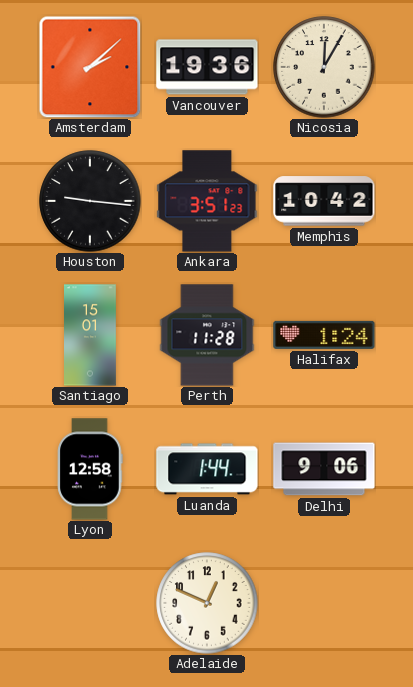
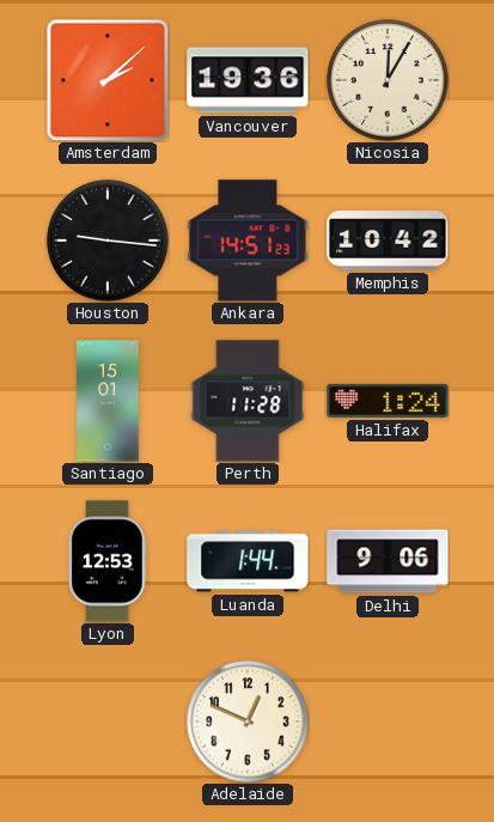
Ankara: 3:51 -> 14:51 (248, 240)
Lyon: 12:58 -> 12:53 (108, 561)
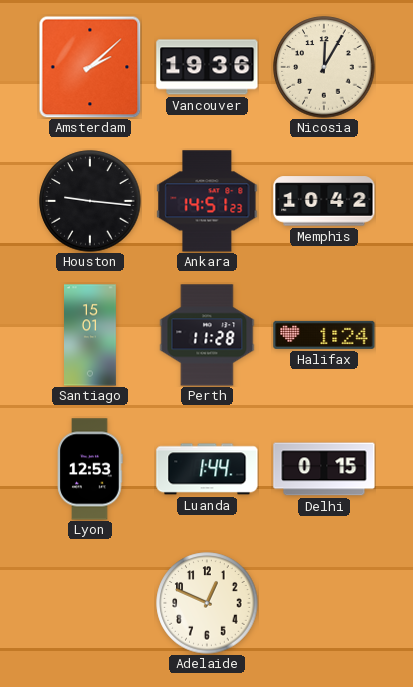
Delhi: 9:06 -> 0:15 (324, 469)
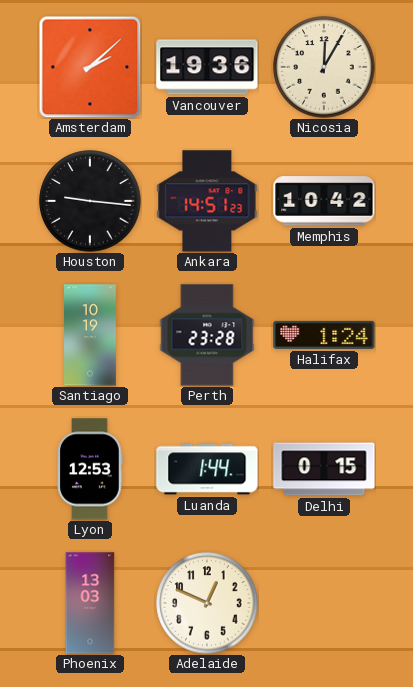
Santiago: 15:01 -> 10:19 (91, 335)
Perth: 11:28 -> 23:28 (207, 335)
Phoenix: none -> 13:03 (90, 603)
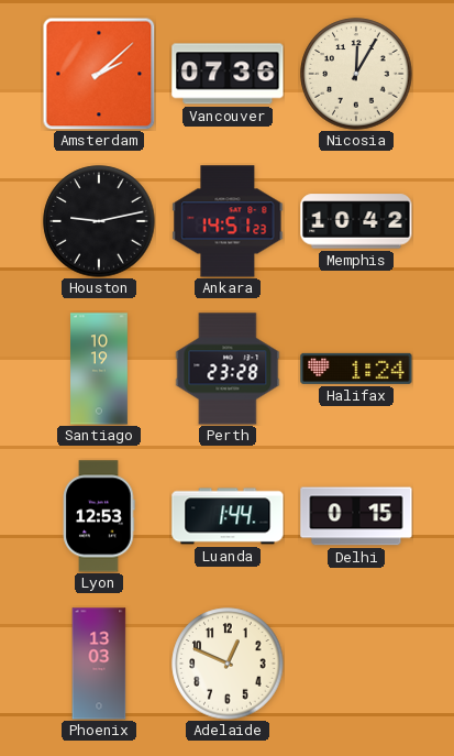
Vancouver: 19:36 -> 07:36 (228, 74)
Houston: 9:16 -> 9:13 (99, 221)
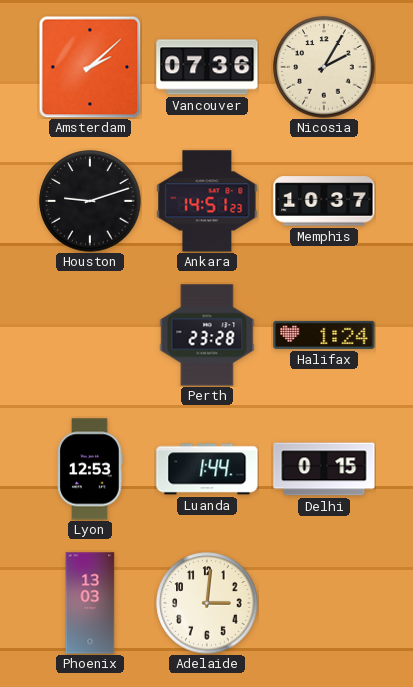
Nicosia: 12:05 -> 2:05 (324, 67)
Houston: 9:13 -> 9:12 (90, 201)
Memphis: 10:42 -> 10:37 (324, 201)
Santiago: 10:19 -> none (100, 369)
Adelaide: 12:49 -> 3:01 (207, 603)
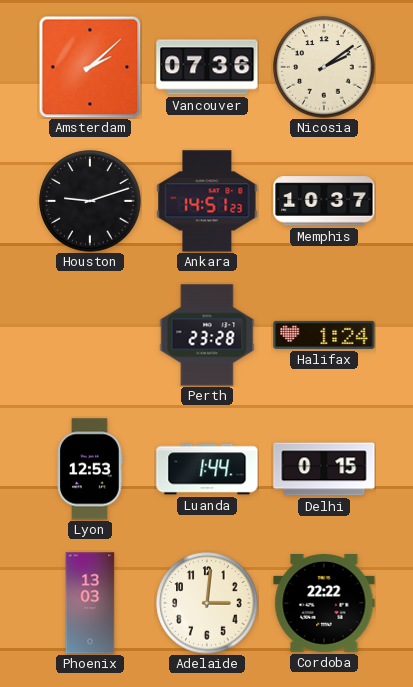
Nicosia: 2:05 -> 2:09 (324, 67)
Cordoba: none -> 22:22 (324, 604)
